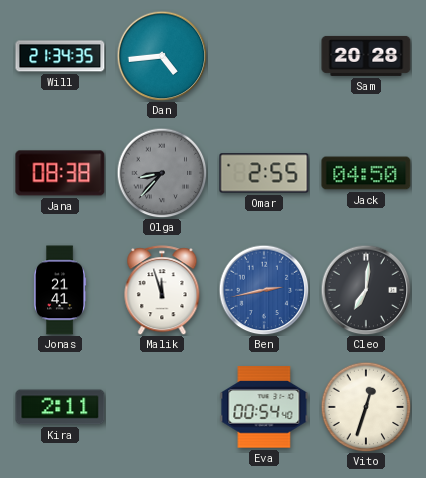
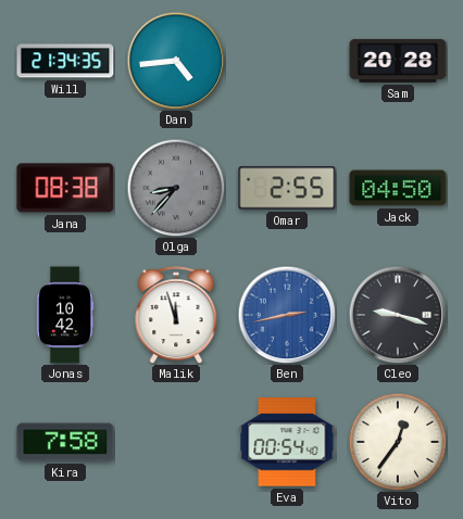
Jonas: 21:41 -> 10:42 (65, 315)
Cleo: 7:01 -> 9:18 (398, 315)
Kira: 2:11 -> 7:58 (65, 442)
Vito: 12:33 -> 12:36 (398, 442)
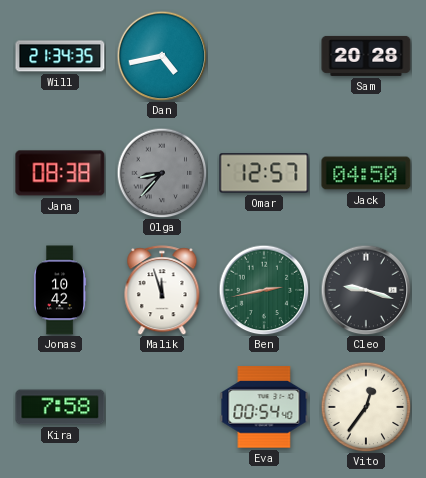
Dan: 4:44 -> 4:43 (162, 56)
Omar: 2:55 -> 12:57 (264, 173)
Ben dial: blue -> green (264, 290)
